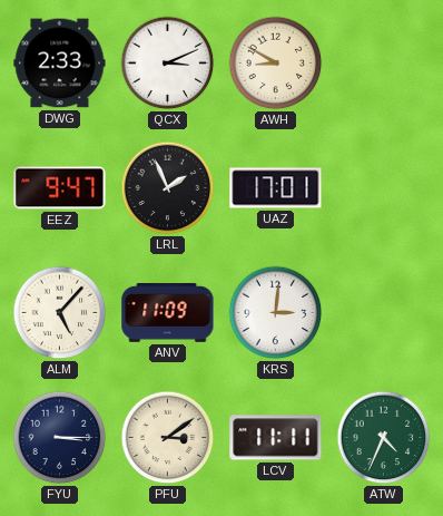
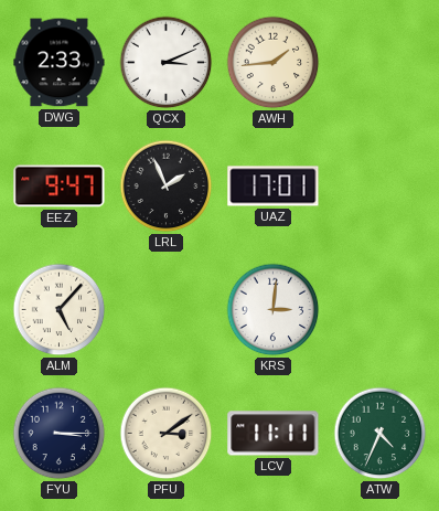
AWH: 8:50 -> 1:44 (274, 63)
ANV: 11:09 -> none (168, 312)
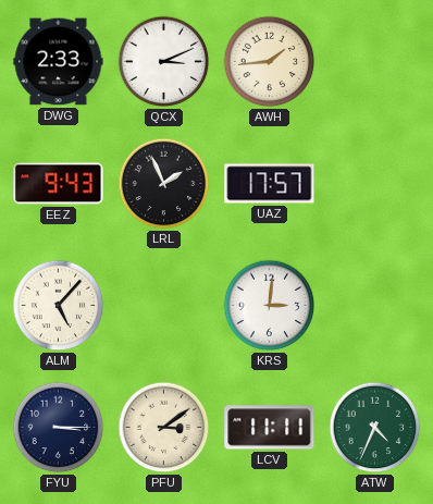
EEZ: 9:47 -> 9:43 (59, 184)
UAZ: 17:01 -> 17:57 (270, 184)
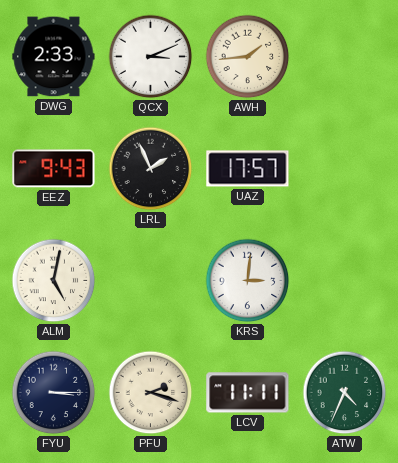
ALM: 5:07 -> 5:02 (54, 281)
PFU: 3:09 -> 2:18 (151, 393)
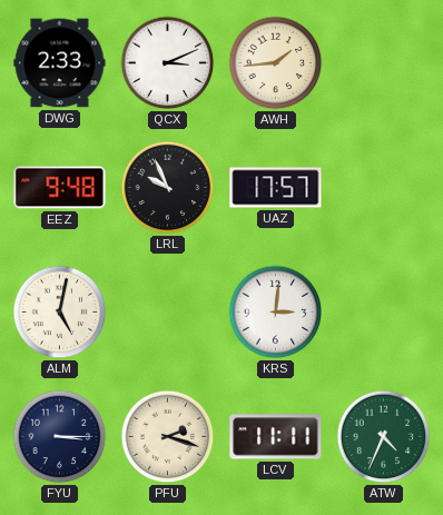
EEZ: 9:43 -> 9:48 (60, 188)
LRL: 1:56 -> 9:56 (168, 188)
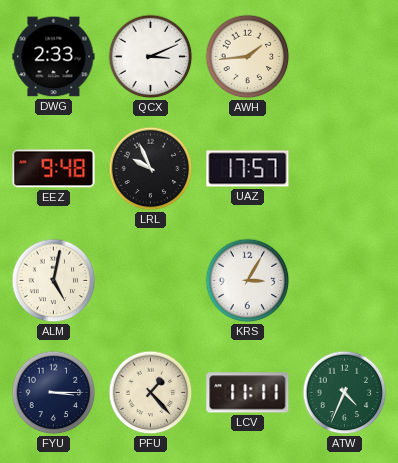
KRS: 3:01 -> 3:05 (248, 281)
PFU: 2:18 -> 1:23 (151, 393)
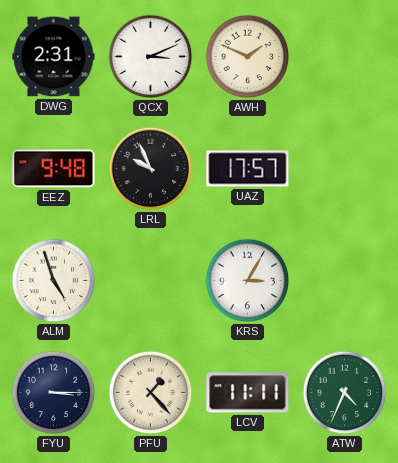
DWG: 2:33 -> 2:31 (54, 57)
AWH: 1:44 -> 1:49 (248, 57)
ALM: 5:02 -> 4:57 (54, 281)
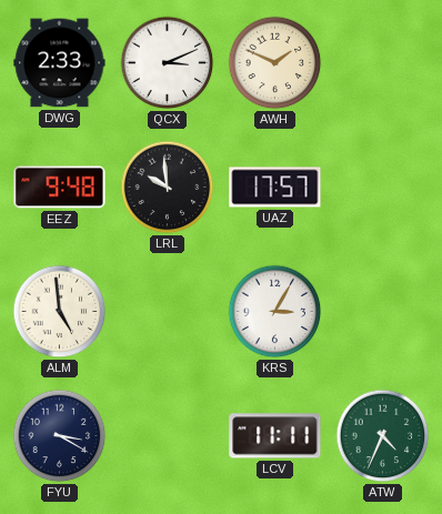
DWG: 2:31 -> 2:33 (60, 63)
LRL: 9:56 -> 9:59 (168, 188)
ALM: 4:57 -> 4:59 (60, 312)
FYU: 3:15 -> 3:20 (60, 436)
PFU: 1:23 -> none (151, 393)
